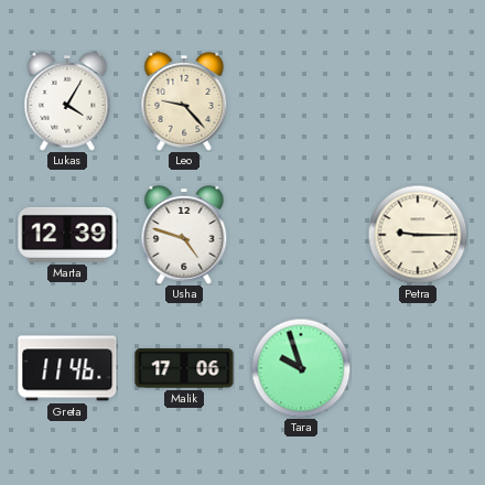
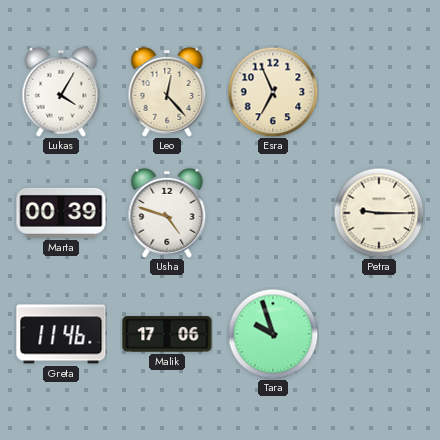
Leo: 9:23 -> 12:23 (167, 92)
Esra: none -> 6:56 (273, 92)
Marta: 12:39 -> 00:39 (61, 213)
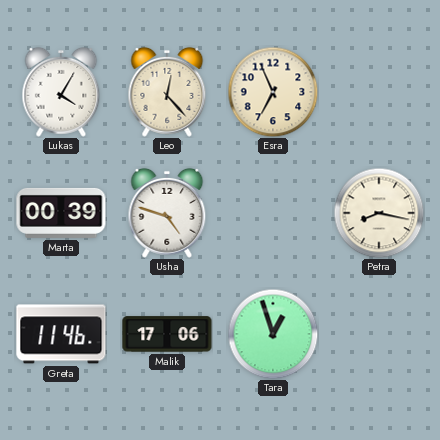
Petra: 9:15 -> 8:17 (379, 213)
Tara: 9:57 -> 12:57 (273, 334)
